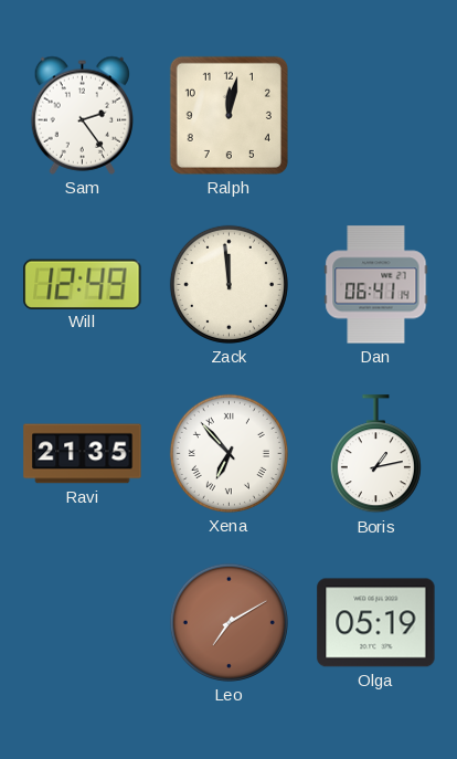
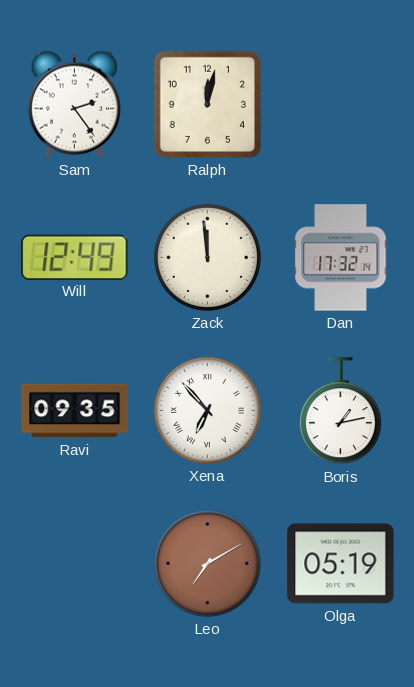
Dan: 06:41 -> 17:32 (341, 258)
Ravi: 21:35 -> 09:35 (75, 411)
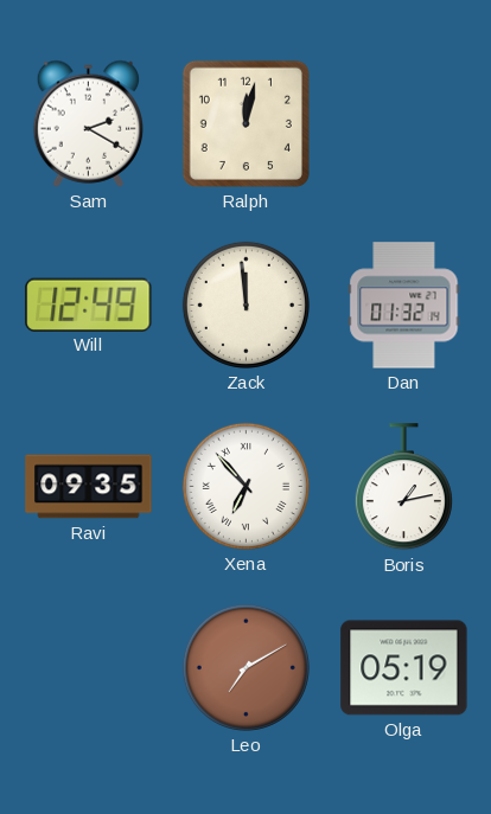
Sam: 2:24 -> 2:20 (88, 123)
Dan: 17:32 -> 01:32 (404, 306)
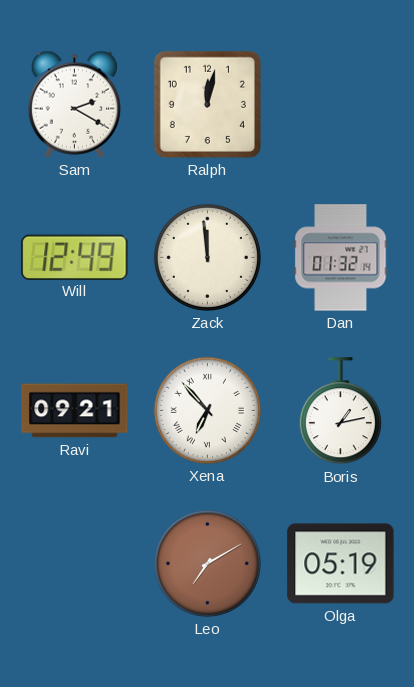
Ravi: 09:35 -> 09:21 (75, 411)
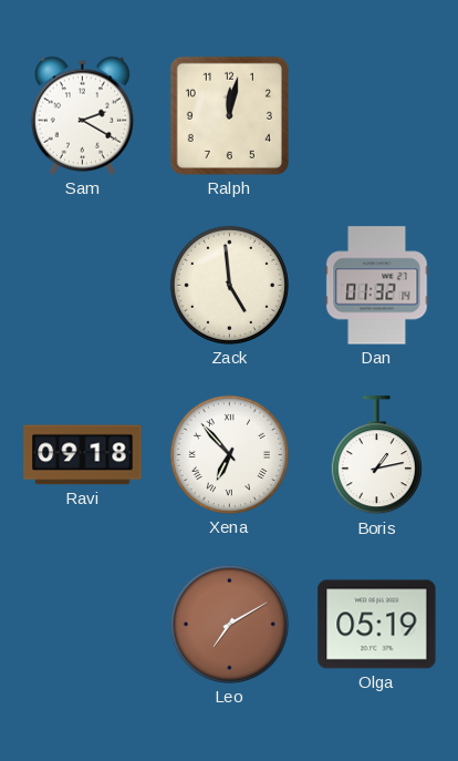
Will: 12:49 -> none (75, 257)
Zack: 11:59 -> 4:59 (229, 285)
Ravi: 09:21 -> 09:18 (83, 455)
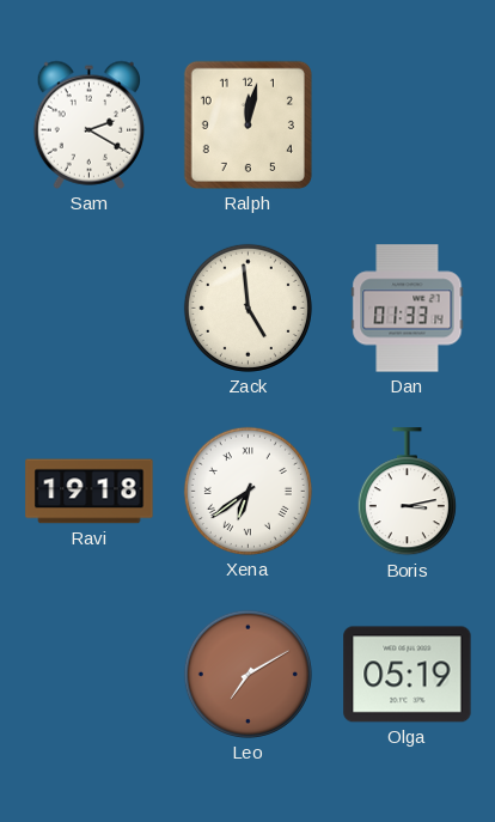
Dan: 01:32 -> 01:33 (408, 309)
Ravi: 09:18 -> 19:18 (90, 492)
Xena: 6:53 -> 6:39 (247, 491)
Boris: 1:13 -> 3:13 (407, 492)
